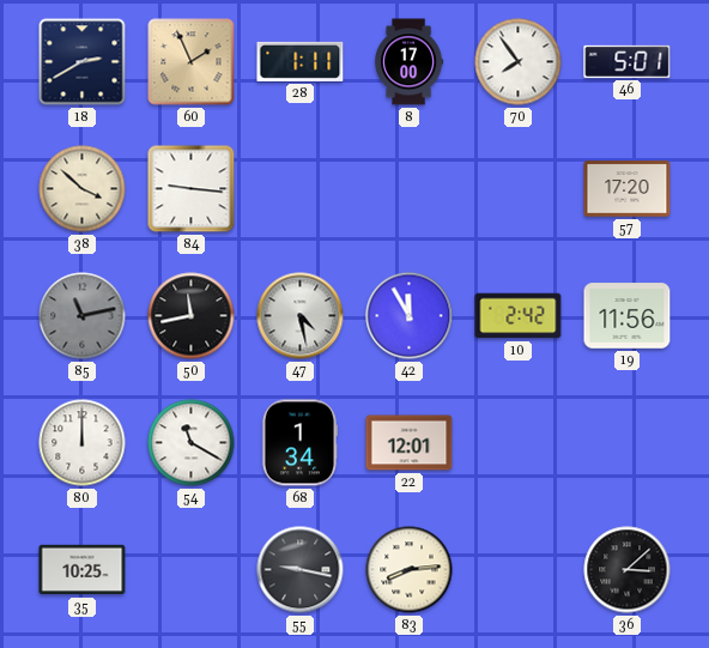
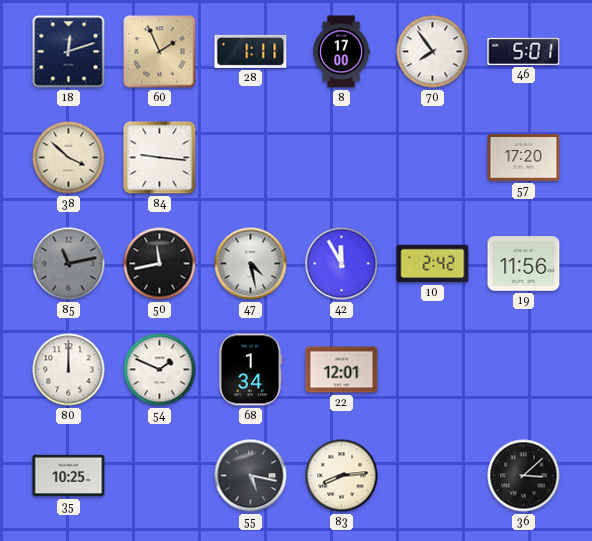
18: 2:40 -> 12:12 (69, 52)
54: 11:20 -> 1:49 (160, 370)
55: 9:17 -> 5:17 (251, 476)
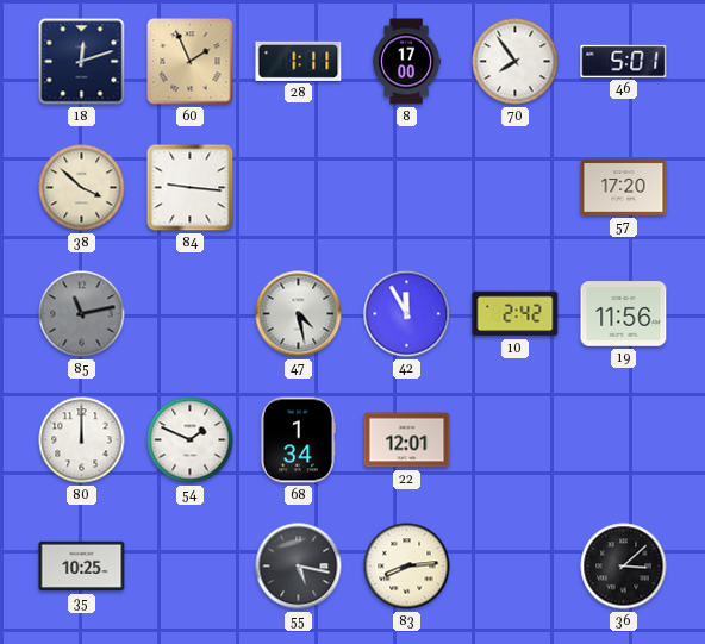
50: 11:43 -> none (160, 264)
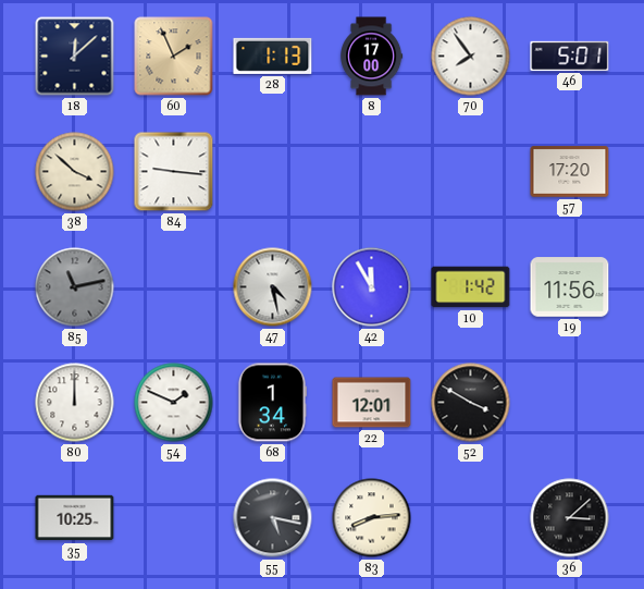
18: 12:12 -> 12:08 (75, 57)
28: 1:11 -> 1:13 (273, 56)
10: 2:42 -> 1:42 (471, 287)
52: none -> 3:50 (471, 403)
